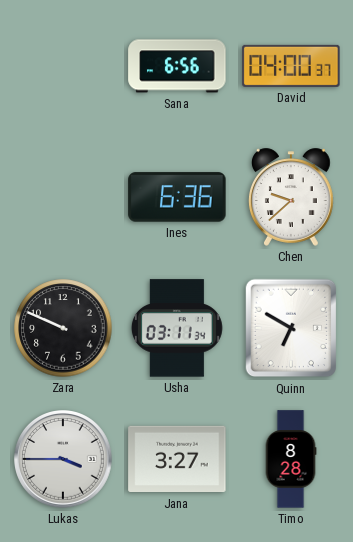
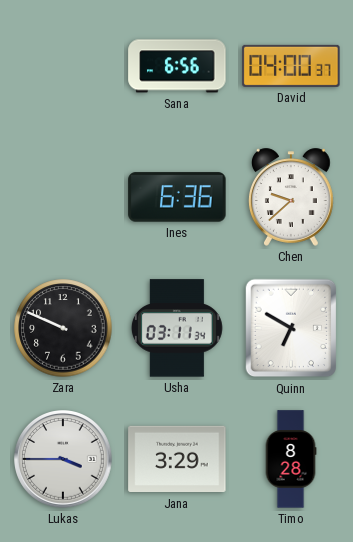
Jana: 3:27 -> 3:29 (177, 459)
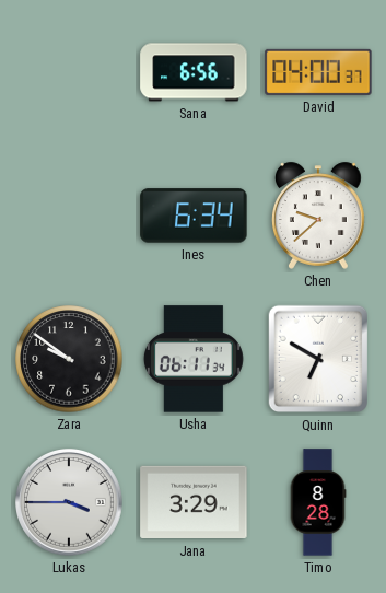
Ines: 6:36 -> 6:34 (194, 216)
Zara: 9:49 -> 9:51 (69, 359)
Usha: 03:11 -> 06:11 (194, 359)
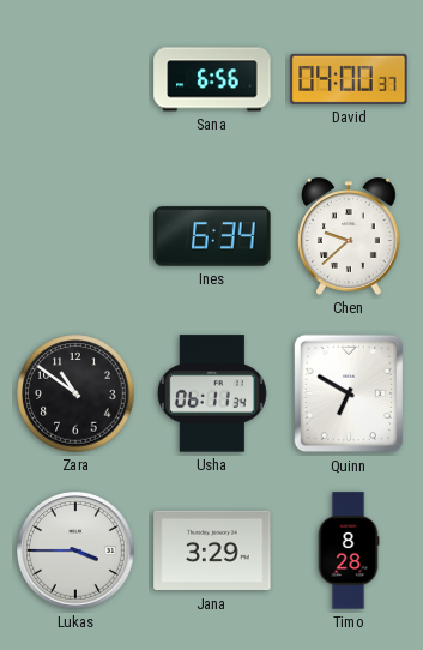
Zara: 9:51 -> 10:51 (75, 393)
